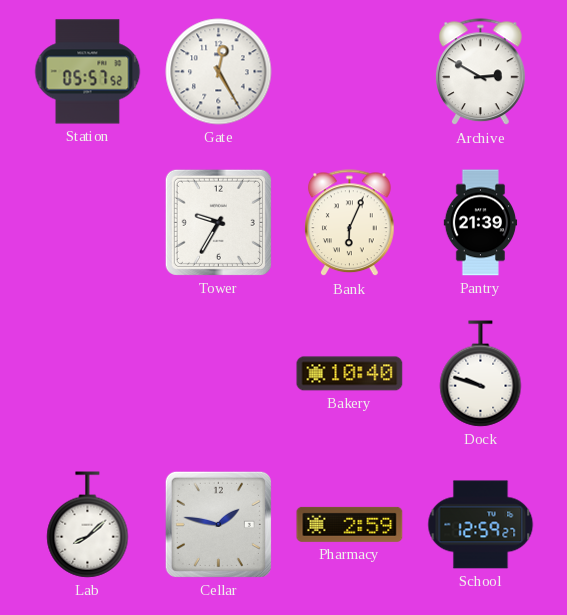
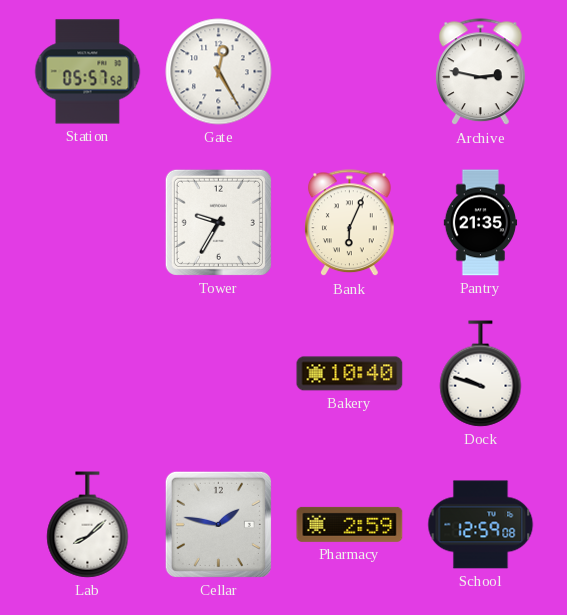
Archive: 2:50 -> 2:47 (481, 72)
Pantry: 21:39 -> 21:35 (481, 223)
School: 12:59:27 -> 12:59:08 (481, 525)
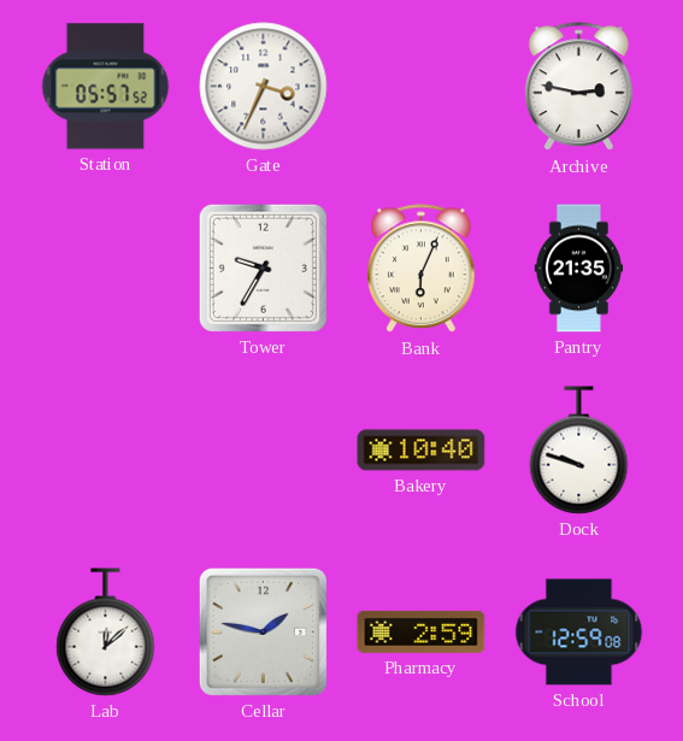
Gate: 12:25 -> 3:34 (264, 87)
Lab: 8:08 -> 12:08 (106, 633)
